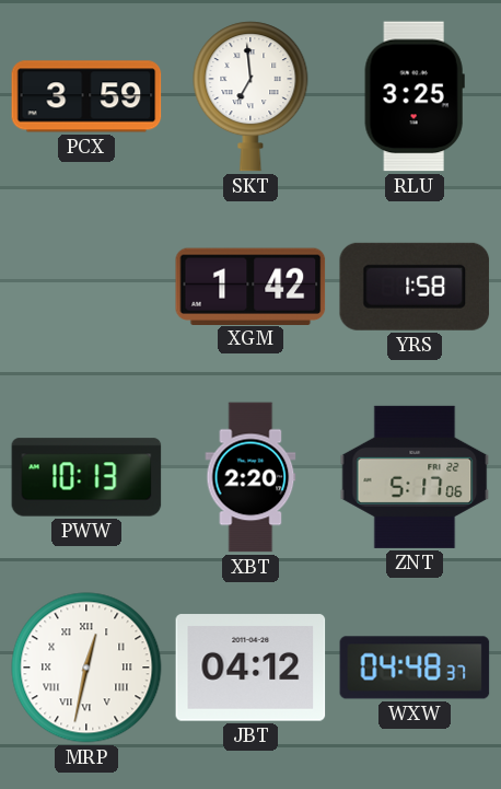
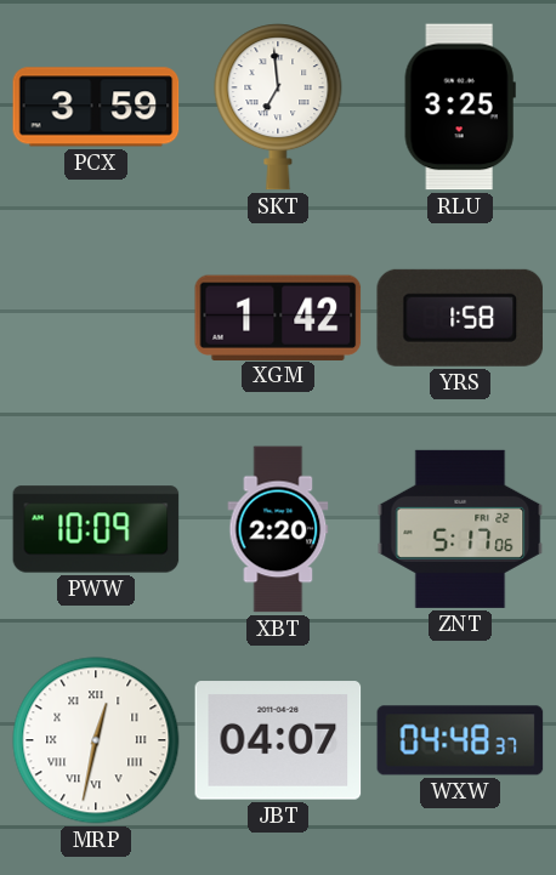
PWW: 10:13 -> 10:09 (96, 529)
JBT: 04:12 -> 04:07 (278, 740)
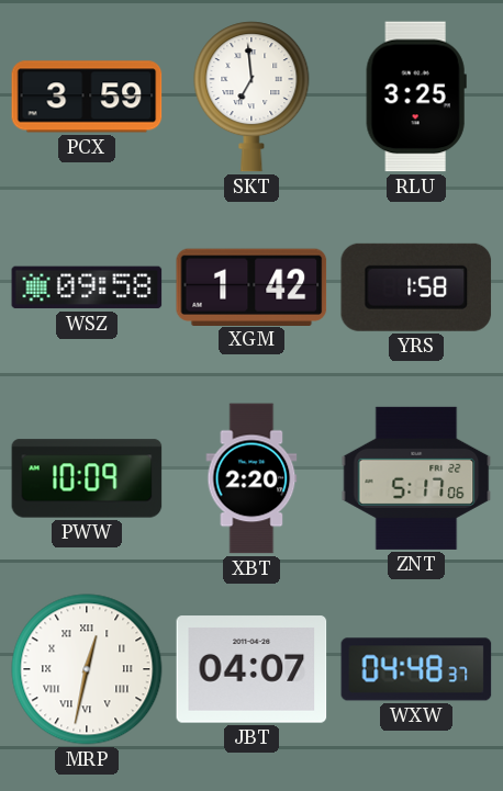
WSZ: none -> 09:58 (87, 287)
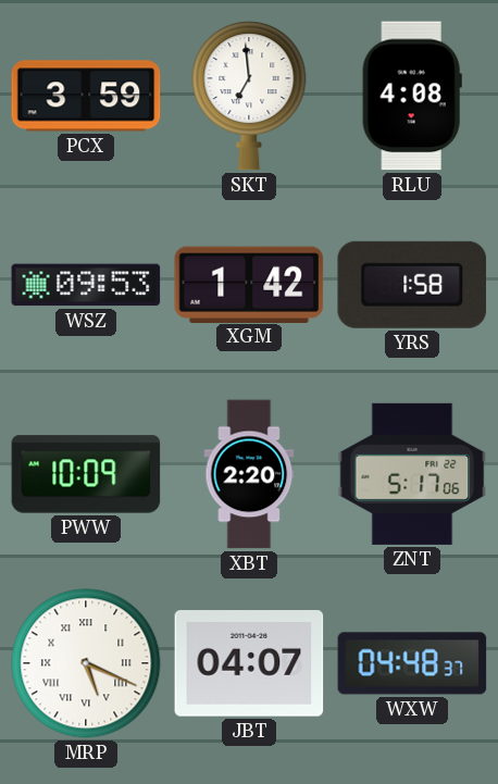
RLU: 3:25 -> 4:08 (412, 96)
WSZ: 09:58 -> 09:53 (86, 285)
MRP: 12:32 -> 5:19 (86, 663)
